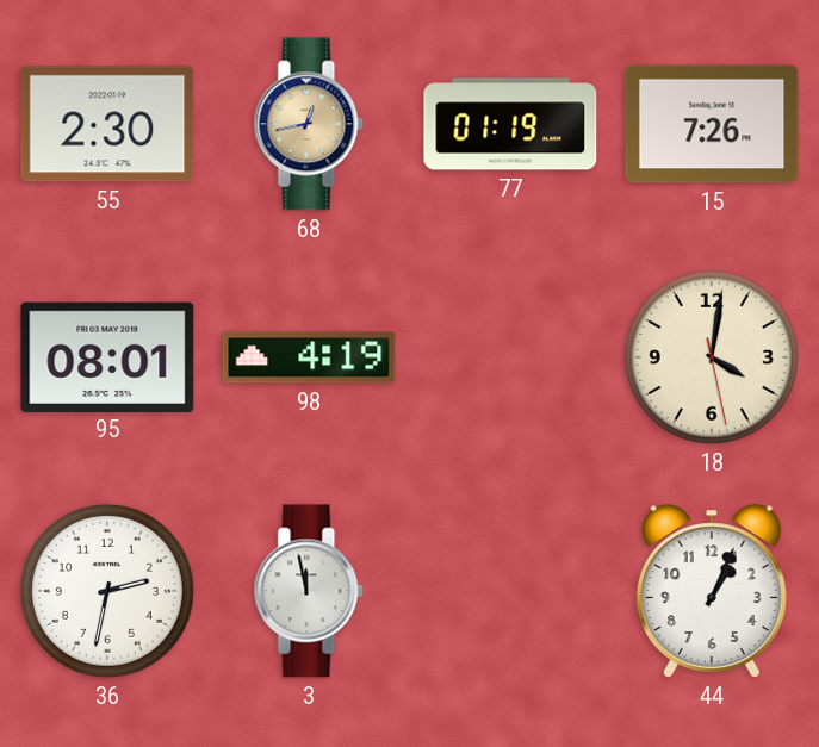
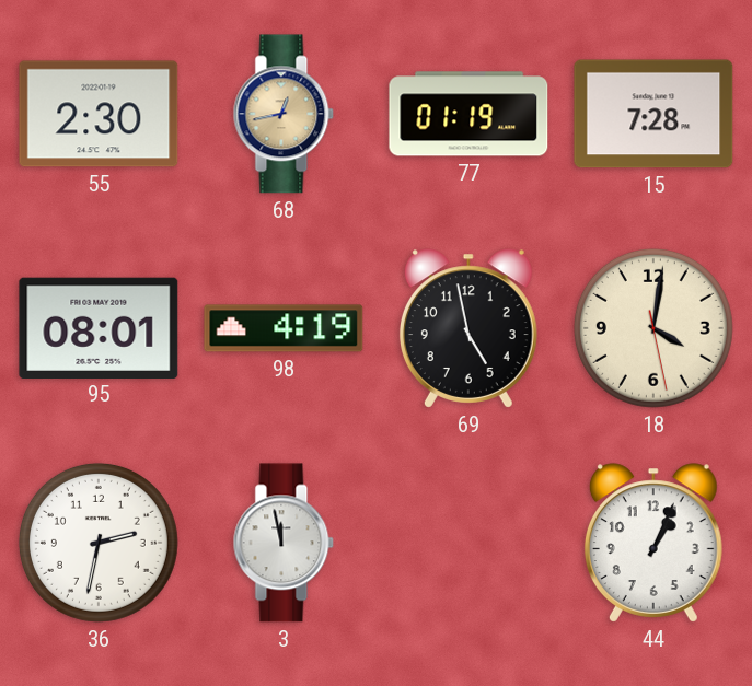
15: 7:26 -> 7:28 (653, 114)
69: none -> 4:58 (468, 328)
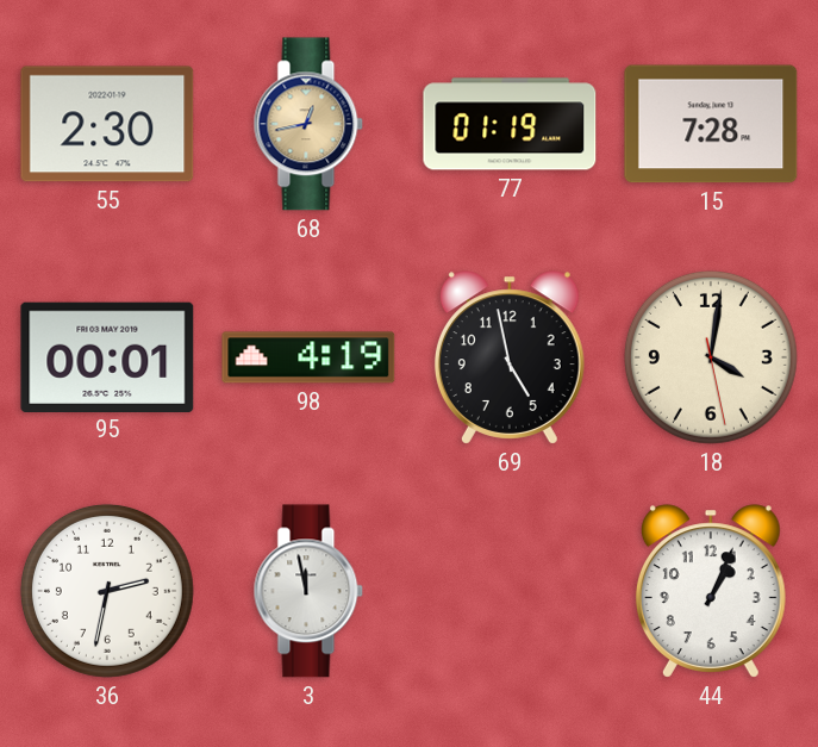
95: 08:01 -> 00:01 (107, 356)
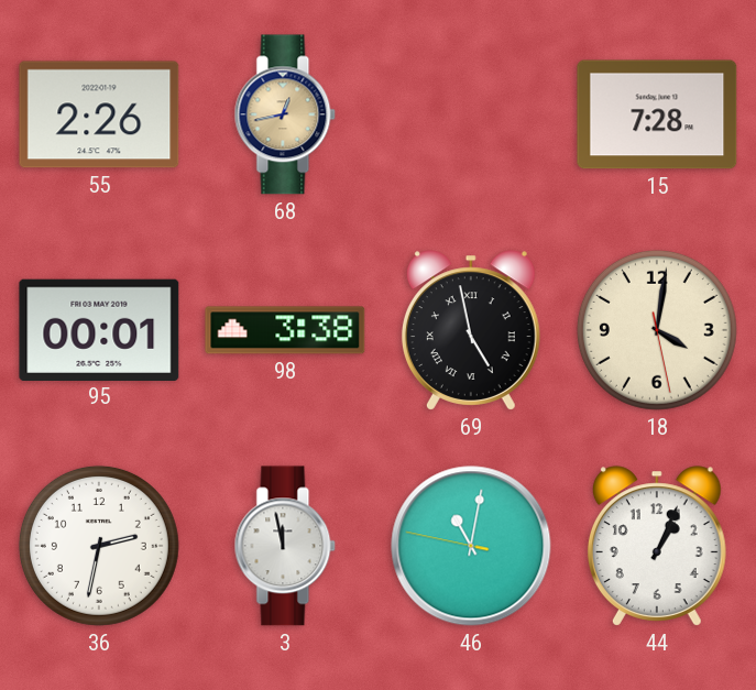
55: 2:30 -> 2:26 (99, 114)
77: 01:19 -> none (510, 124)
98: 4:19 -> 3:38 (285, 330)
69 numerals: Arabic -> Roman (471, 330)
46: none -> 11:01 (471, 546)
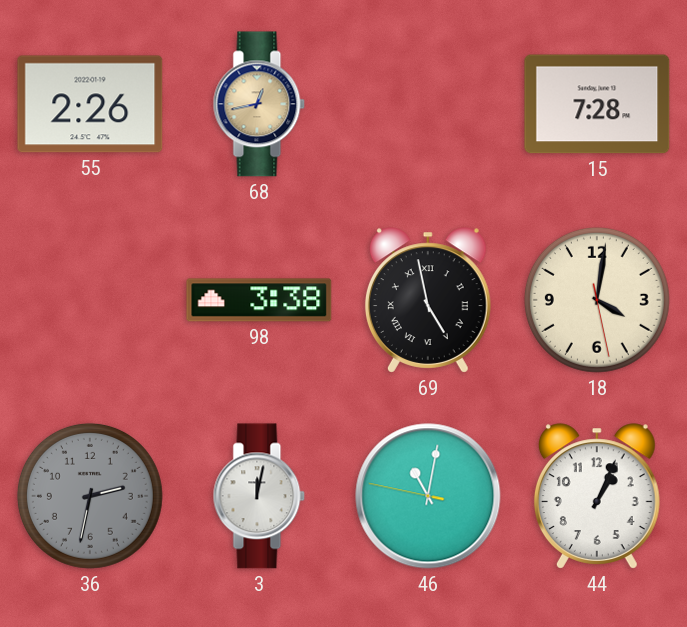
95: 00:01 -> none (99, 329)
36 dial: white -> grey (90, 496)
3: 11:58 -> 12:02 (259, 496)
